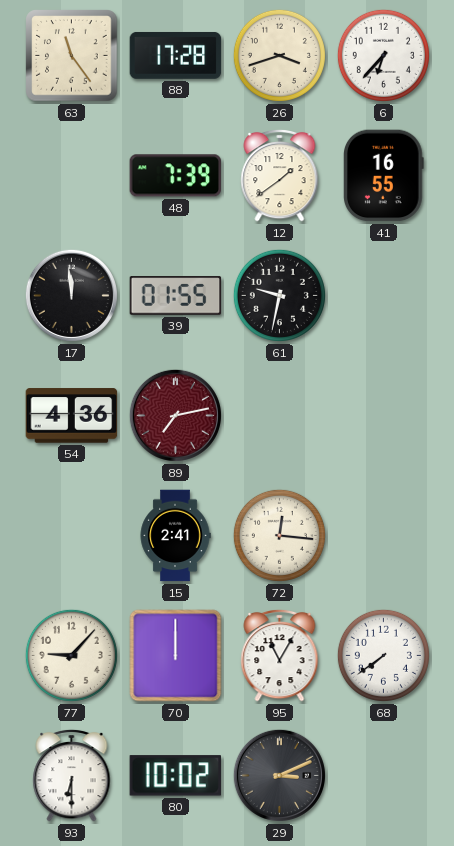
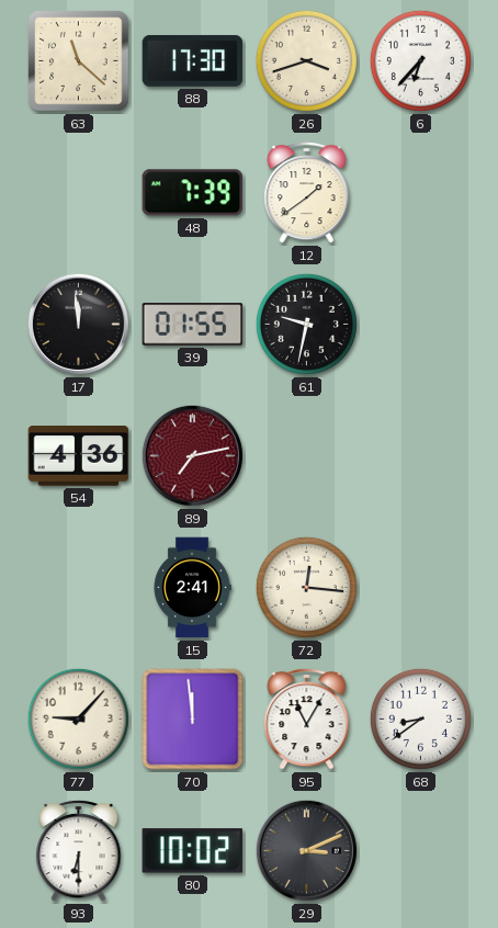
63: 11:24 -> 11:22 (79, 61)
88: 17:28 -> 17:30 (193, 61)
41: 16:55 -> none (384, 176)
70: 12:00 -> 11:59 (193, 720)
68: 7:39 -> 8:39 (420, 718)
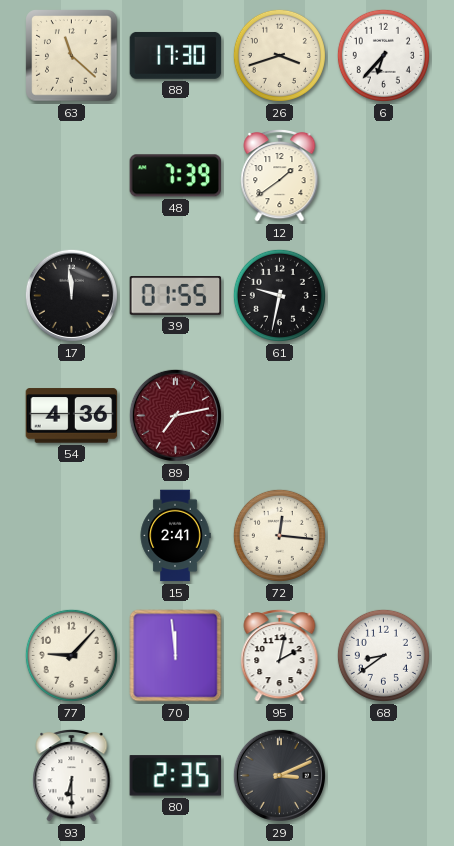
95: 11:05 -> 2:02 (280, 655)
80: 10:02 -> 2:35 (175, 776)
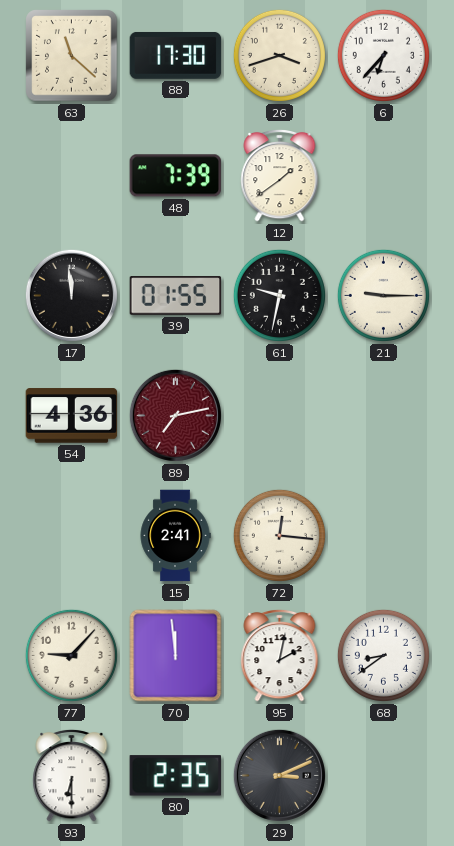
21: none -> 9:15 (383, 295)
